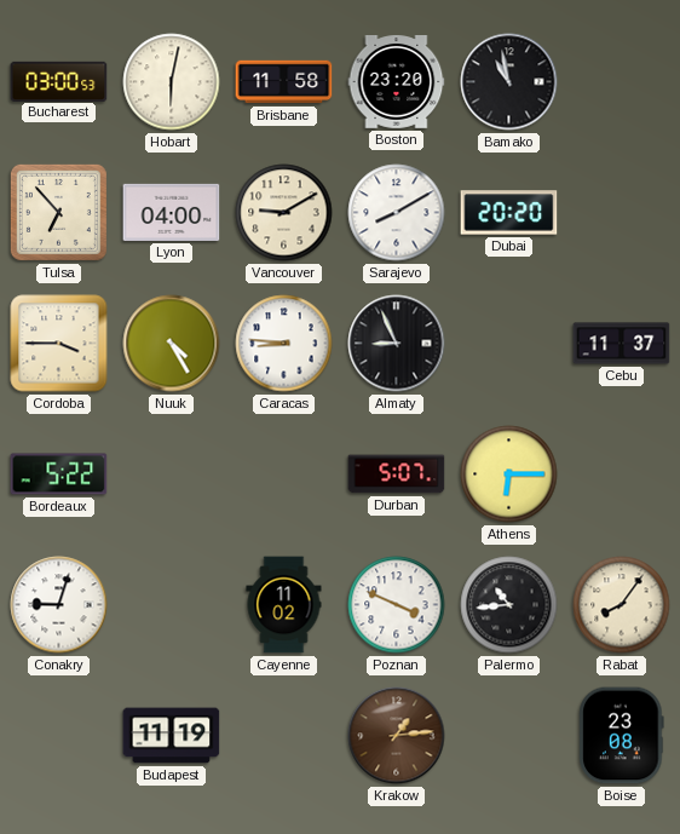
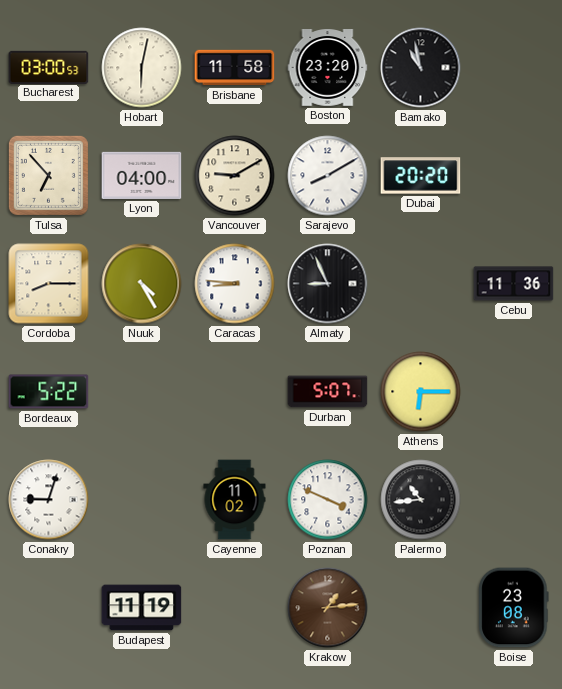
Cordoba: 3:45 -> 8:15 (49, 284)
Cebu: 11:37 -> 11:36 (514, 284)
Rabat: 8:06 -> none (622, 605)
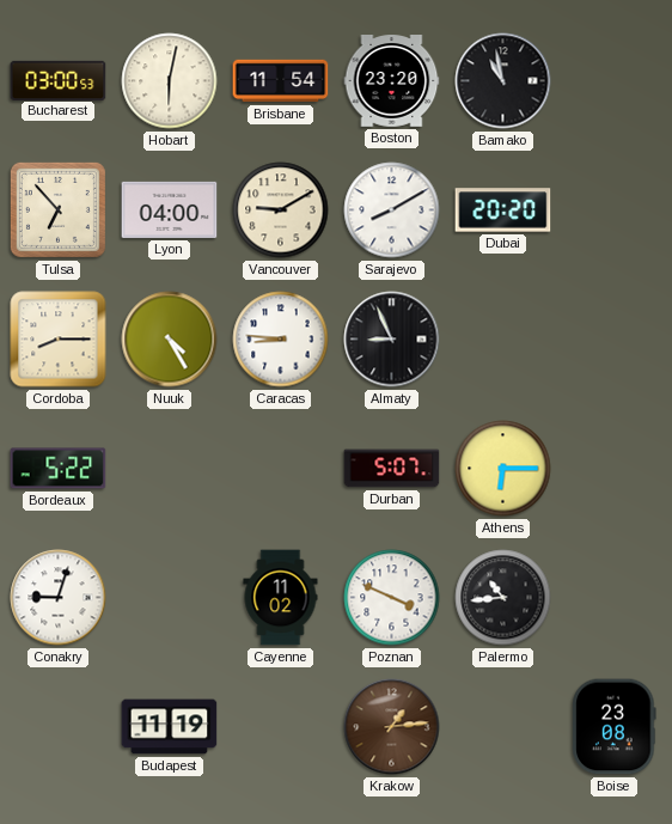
Brisbane: 11:58 -> 11:54 (281, 81)
Cebu: 11:36 -> none (514, 284)
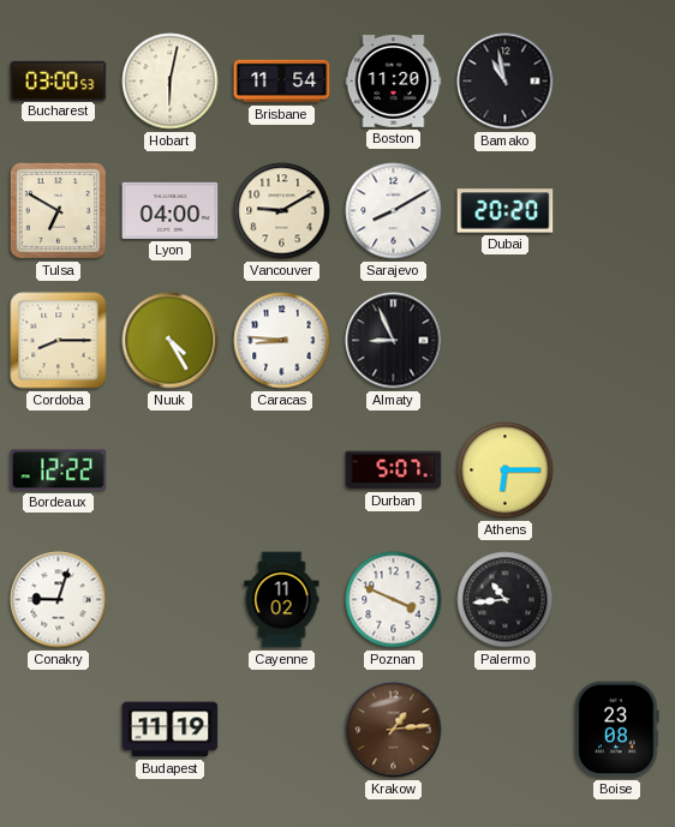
Boston: 23:20 -> 11:20 (394, 82)
Tulsa: 6:53 -> 6:50 (58, 210)
Bordeaux: 5:22 -> 12:22 (59, 471)
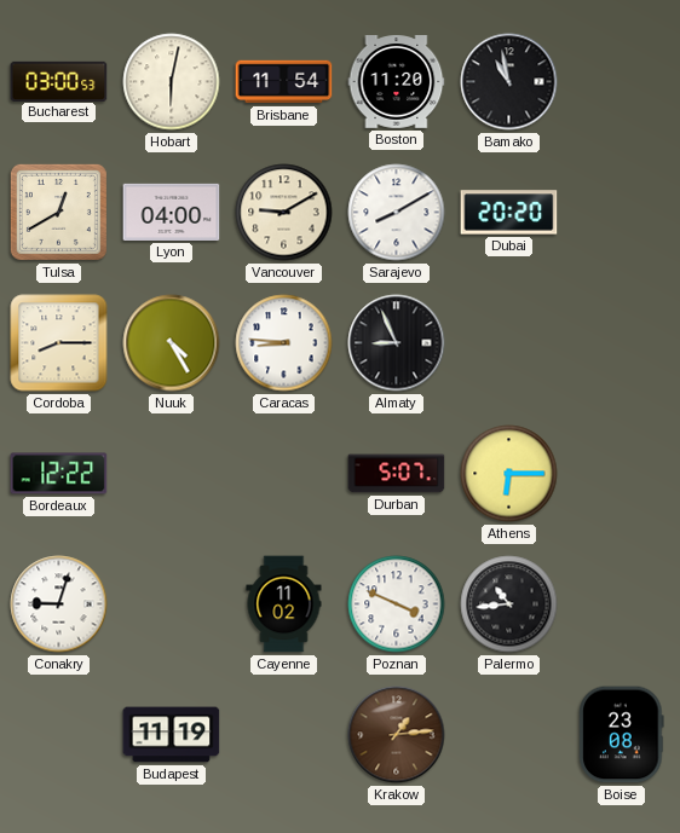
Tulsa: 6:50 -> 12:40 (58, 212)
